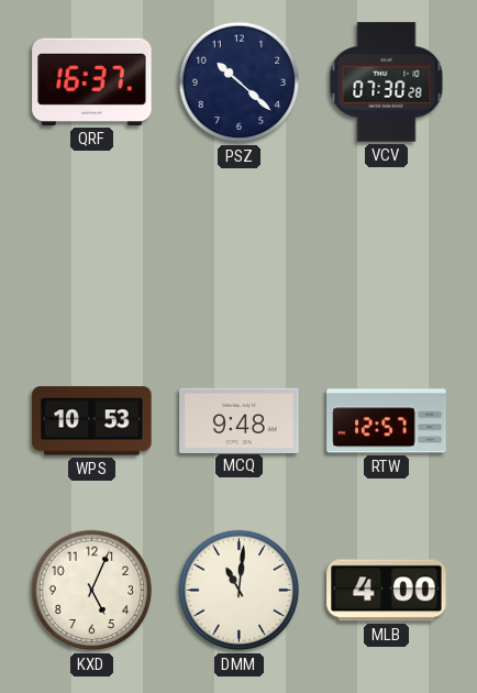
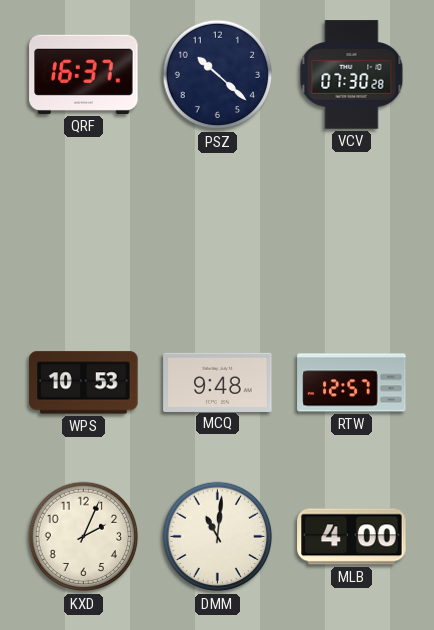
KXD: 5:04 -> 2:04 (84, 537)
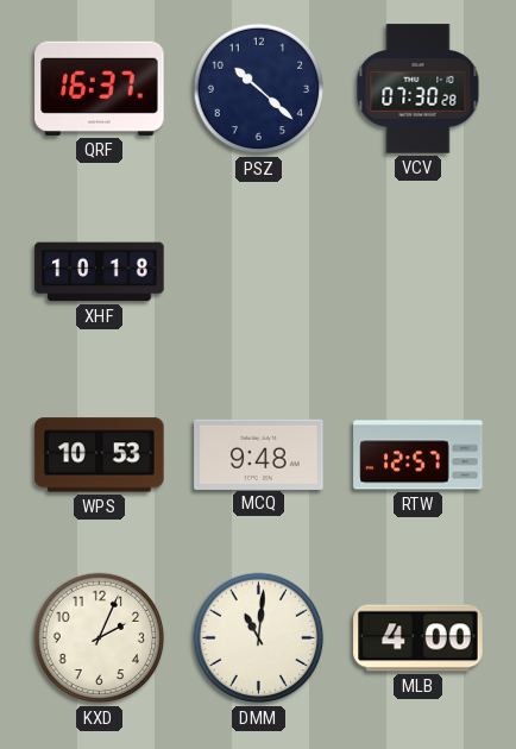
XHF: none -> 10:18 (100, 272)
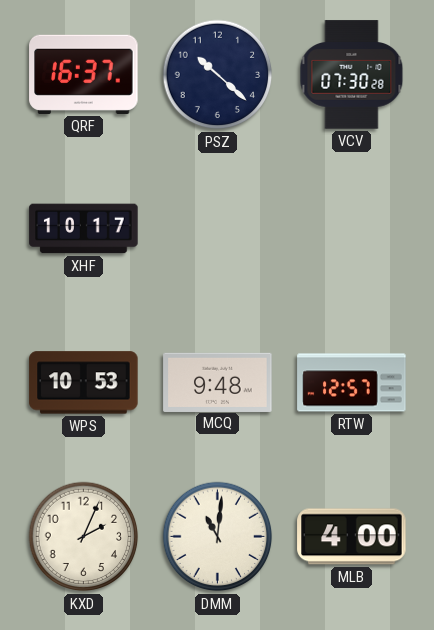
XHF: 10:18 -> 10:17 (84, 229)
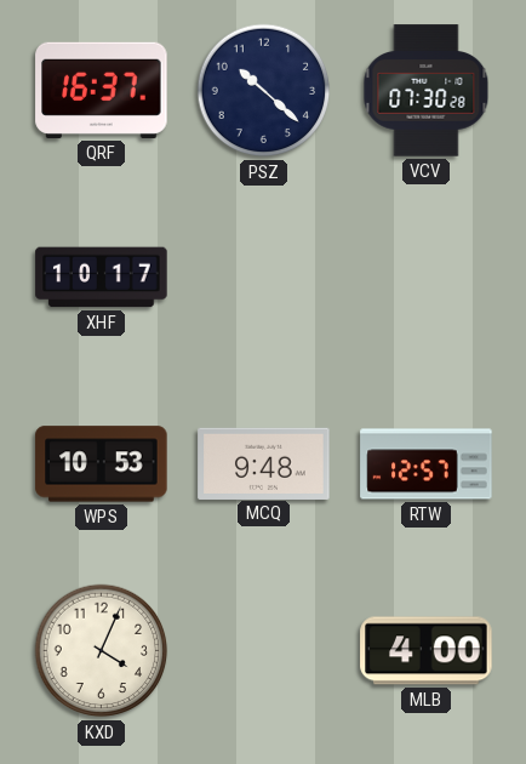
KXD: 2:04 -> 4:04 (102, 651)
DMM: 11:01 -> none (218, 537)
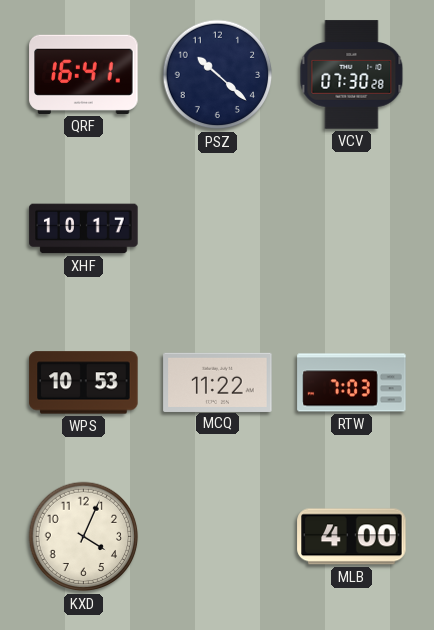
QRF: 16:37 -> 16:41 (84, 74)
MCQ: 9:48 -> 11:22 (218, 382)
RTW: 12:57 -> 7:03 (352, 383)
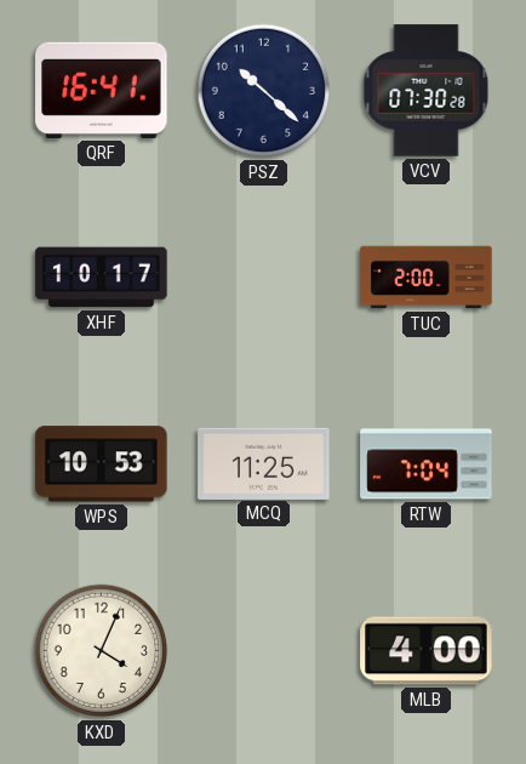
TUC: none -> 2:00 (427, 278)
MCQ: 11:22 -> 11:25 (264, 463)
RTW: 7:03 -> 7:04 (427, 464)
